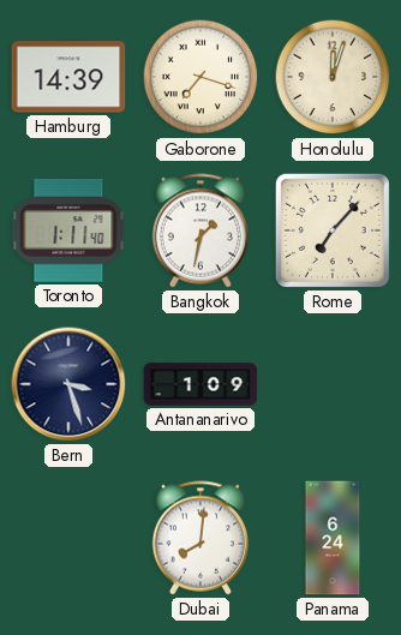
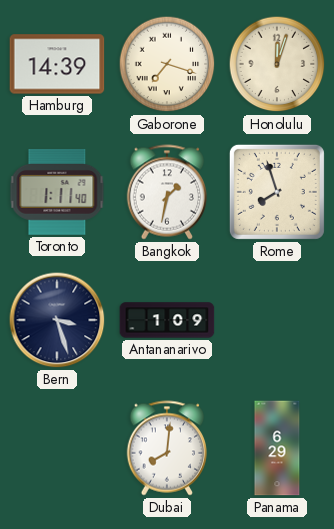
Rome: 7:07 -> 7:57 (277, 192)
Panama: 6:24 -> 6:29 (277, 448)
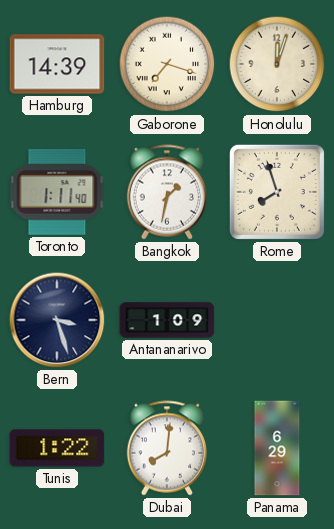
Tunis: none -> 1:22 (57, 448)
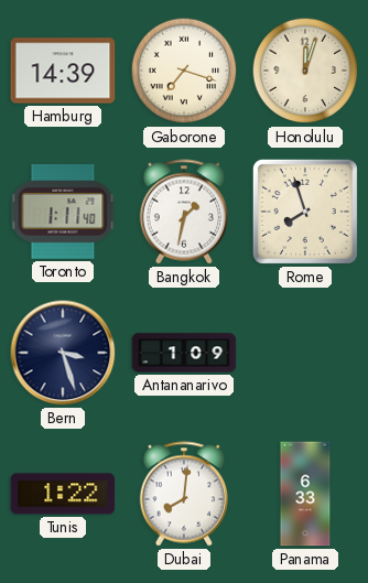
Panama: 6:29 -> 6:33 (305, 494)
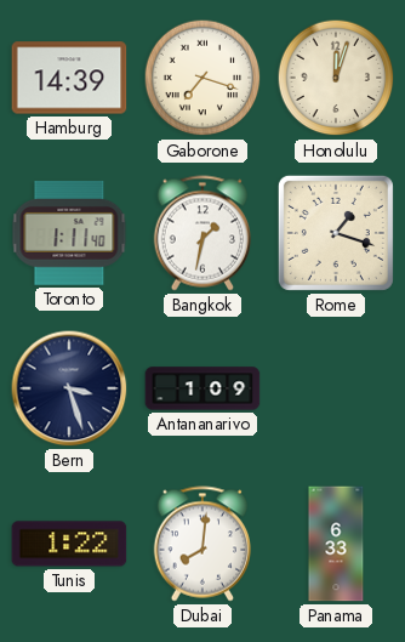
Rome: 7:57 -> 1:18 (336, 233)
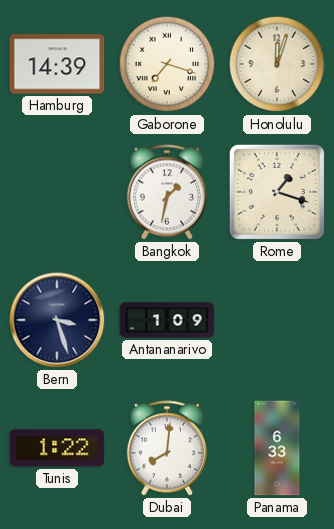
Toronto: 1:11 -> none (69, 233)
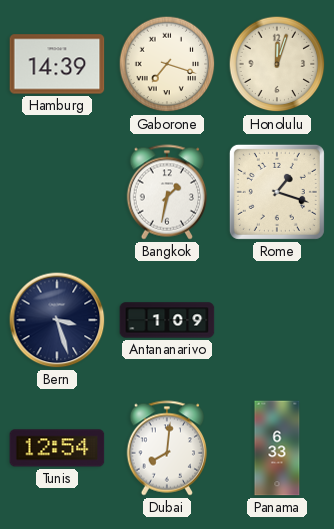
Tunis: 1:22 -> 12:54 (57, 448)
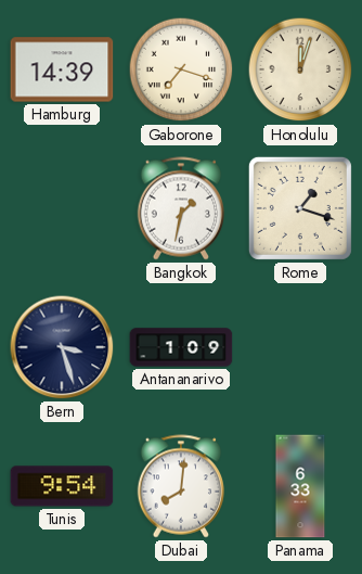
Tunis: 12:54 -> 9:54 (62, 486)
